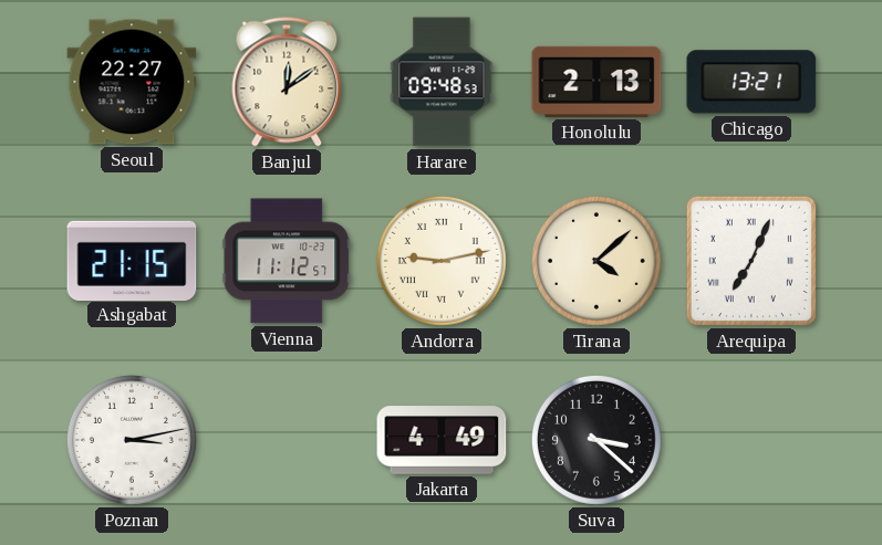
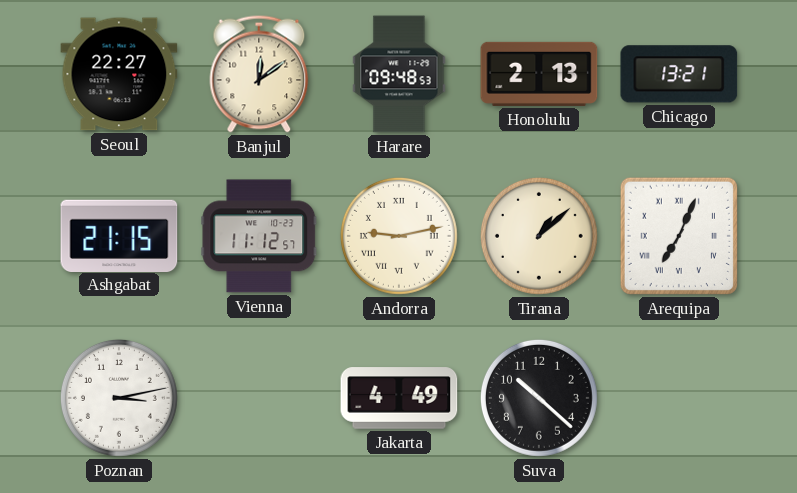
Tirana: 4:08 -> 1:08 (539, 236)
Suva: 3:22 -> 10:22 (539, 398)
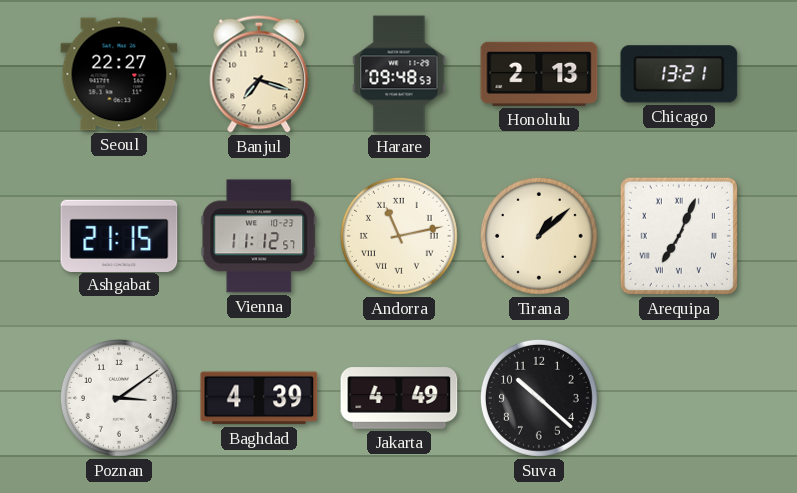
Banjul: 12:09 -> 7:18 (259, 74)
Andorra: 9:13 -> 11:13 (399, 236)
Poznan: 3:13 -> 3:09 (119, 398)
Baghdad: none -> 4:39 (259, 398)
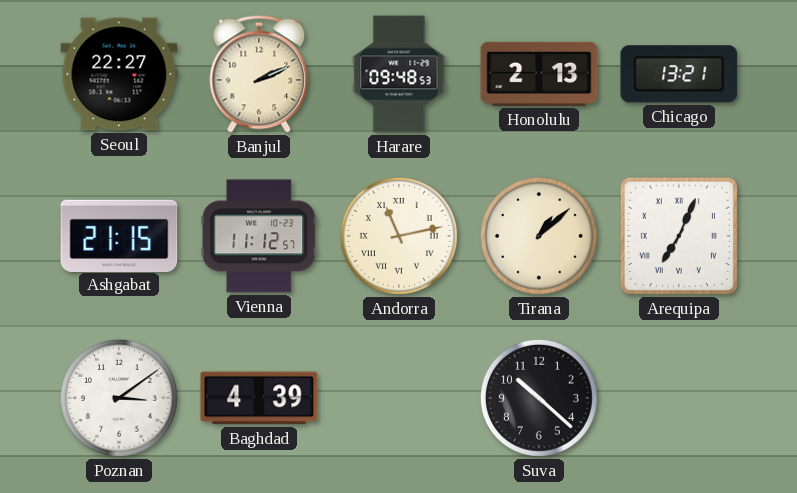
Banjul: 7:18 -> 2:11 (259, 74)
Jakarta: 4:49 -> none (399, 398)
